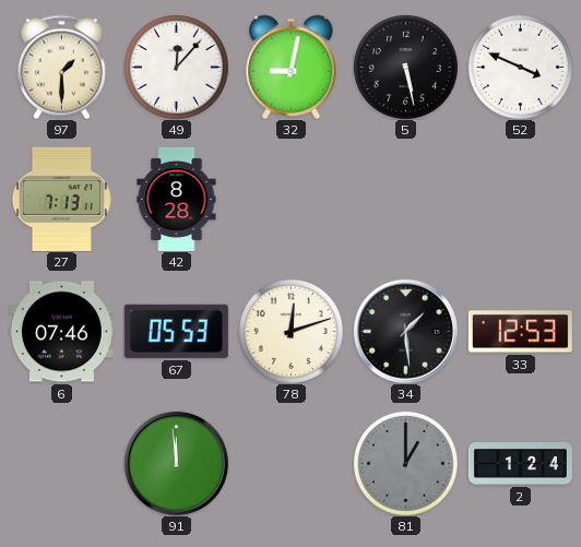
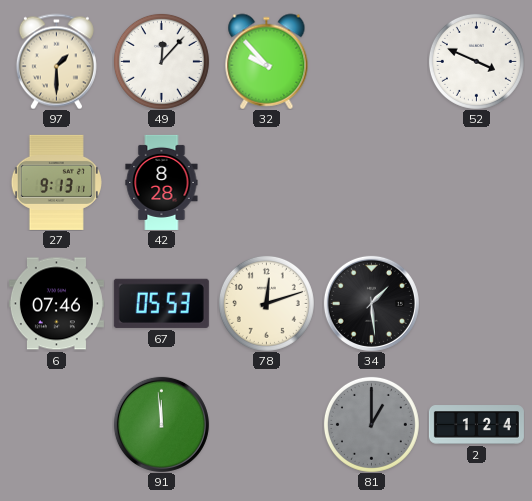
32: 9:02 -> 9:53 (267, 61)
5: 5:28 -> none (405, 67)
27: 7:13 -> 9:13 (56, 182)
33: 12:53 -> none (520, 332)
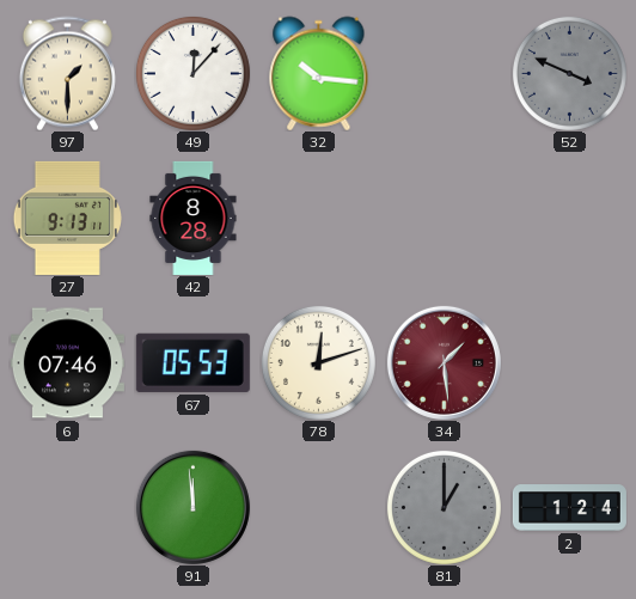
32: 9:53 -> 10:16 (319, 73)
52 dial: white -> grey (569, 73)
34 dial: black -> burgundy (444, 362)
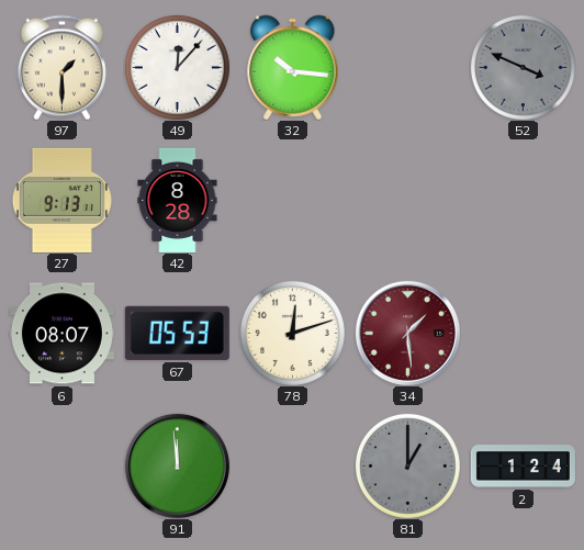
6: 07:46 -> 08:07 (61, 334)
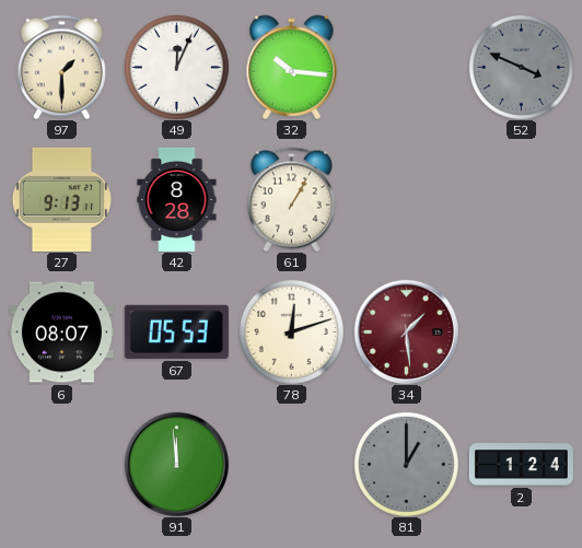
49: 12:07 -> 12:04 (176, 67)
61: none -> 1:05 (291, 199)
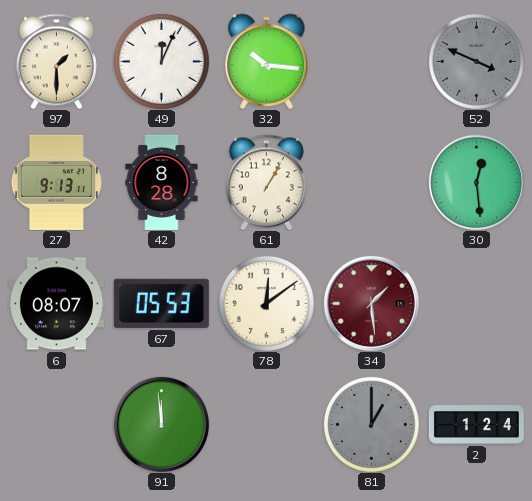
30: none -> 12:29 (476, 182)
78: 12:12 -> 12:09 (266, 303)
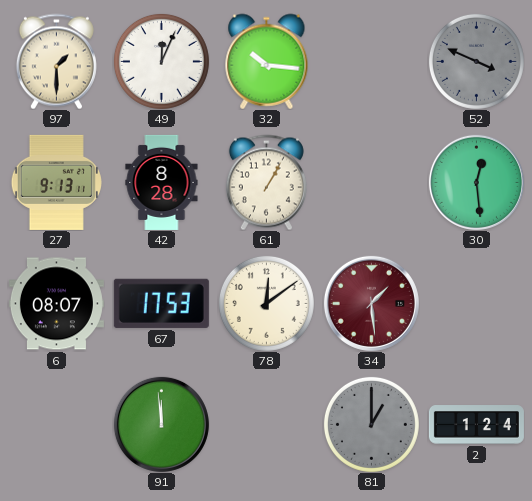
67: 05:53 -> 17:53 (161, 303)
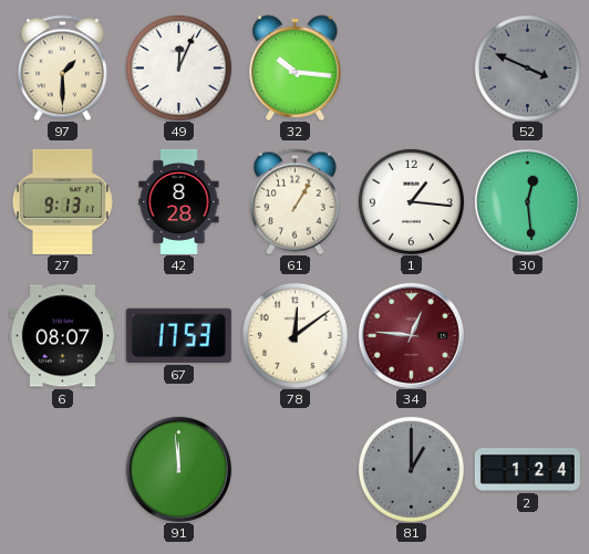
1: none -> 1:16 (411, 201)
34: 1:29 -> 12:46 (411, 335)
